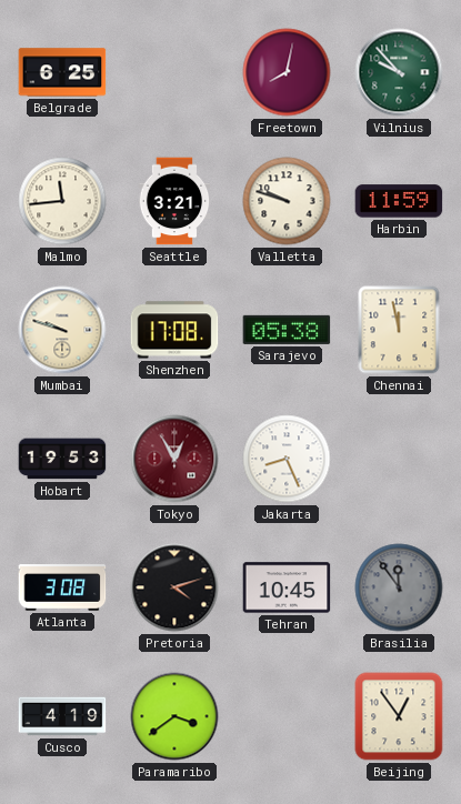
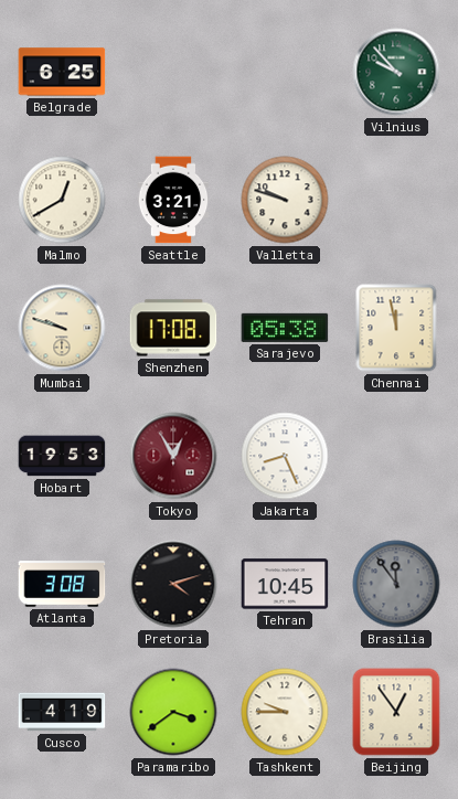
Freetown: 8:02 -> none (287, 72)
Malmo: 11:44 -> 12:40 (62, 200)
Harbin: 11:59 -> none (399, 201)
Tashkent: none -> 9:45 (285, 712)
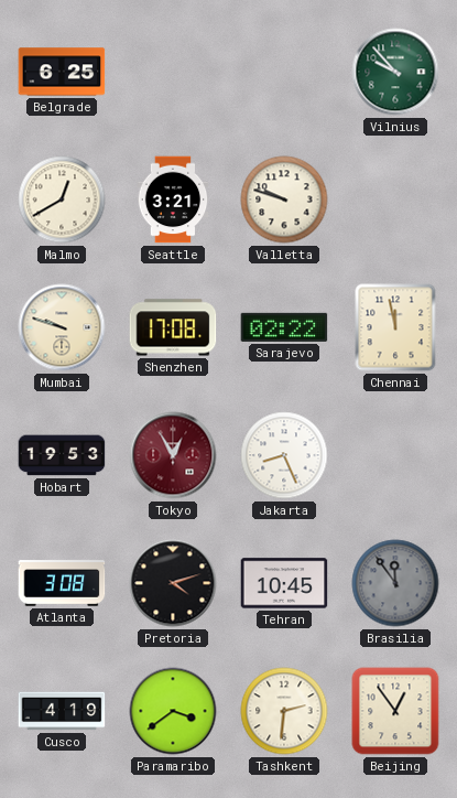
Sarajevo: 05:38 -> 02:22 (284, 327)
Tashkent: 9:45 -> 2:31 (284, 711)
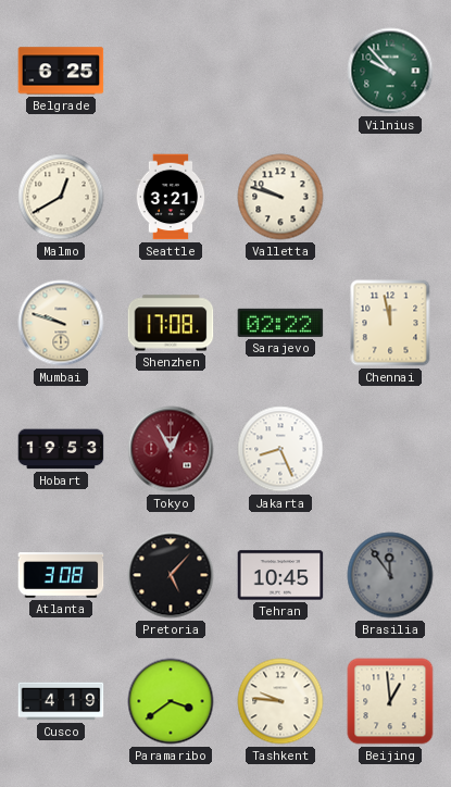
Pretoria: 4:12 -> 5:07 (171, 575)
Tashkent: 2:31 -> 9:46 (280, 701)
Beijing: 12:54 -> 12:59 (390, 701)
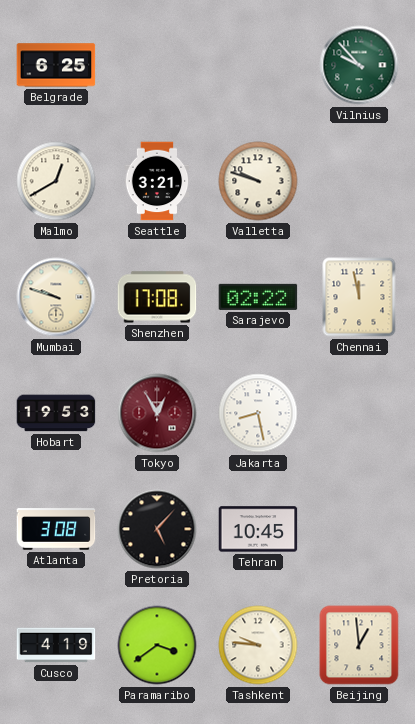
Jakarta: 8:26 -> 8:28 (258, 413)
Brasilia: 11:54 -> none (390, 575)
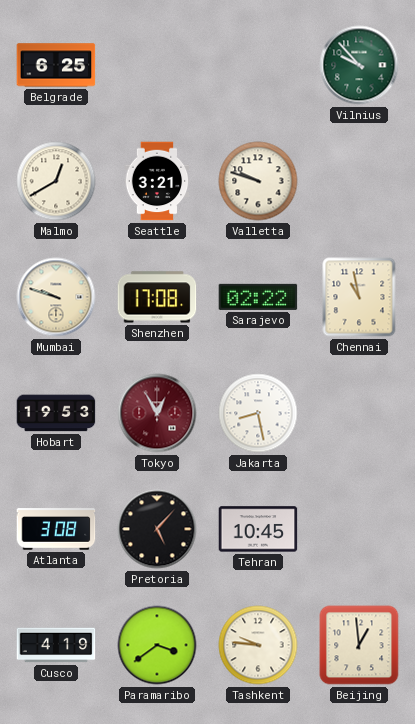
Chennai: 11:58 -> 10:58 (359, 297)
